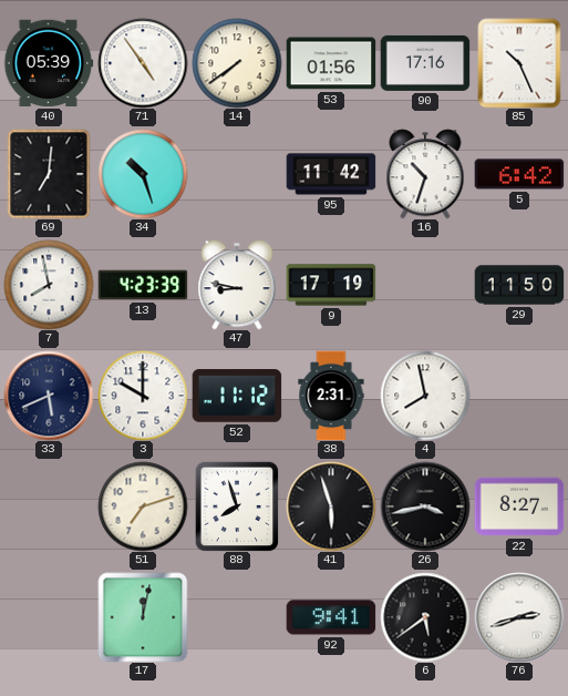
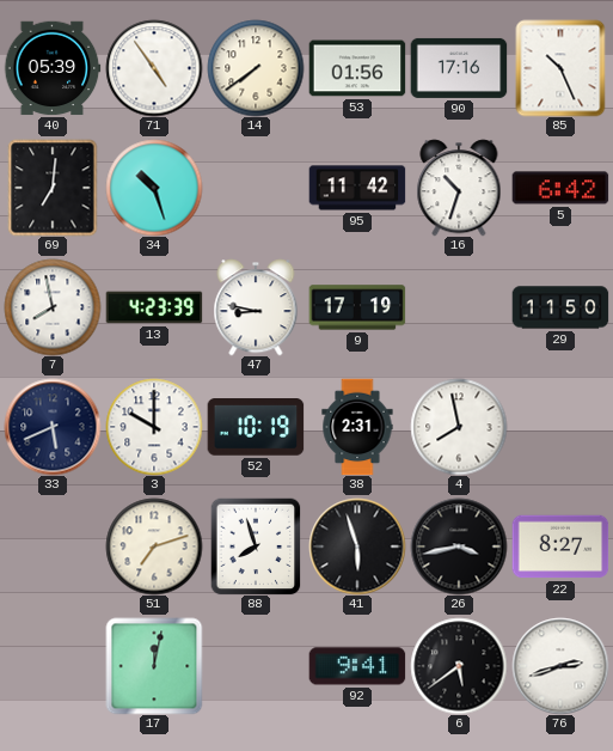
52: 11:12 -> 10:19 (256, 427)
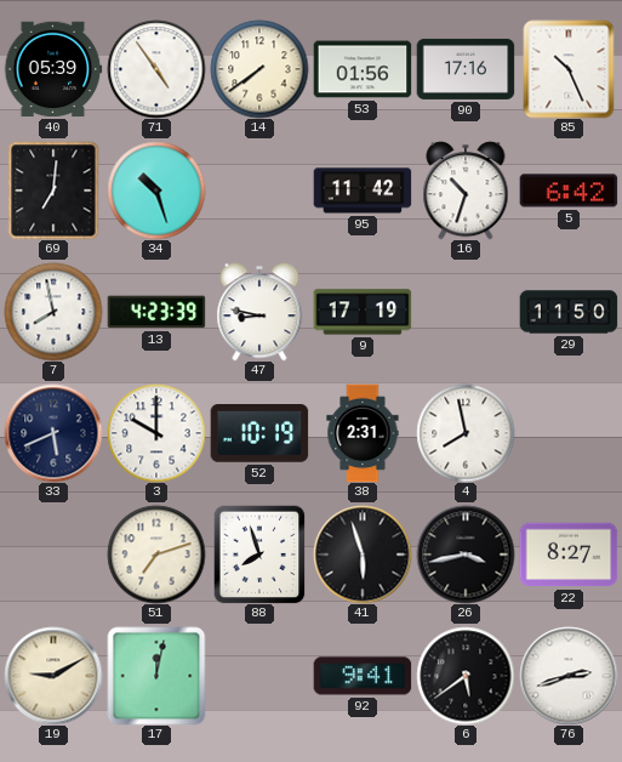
19: none -> 9:10 (53, 676)
